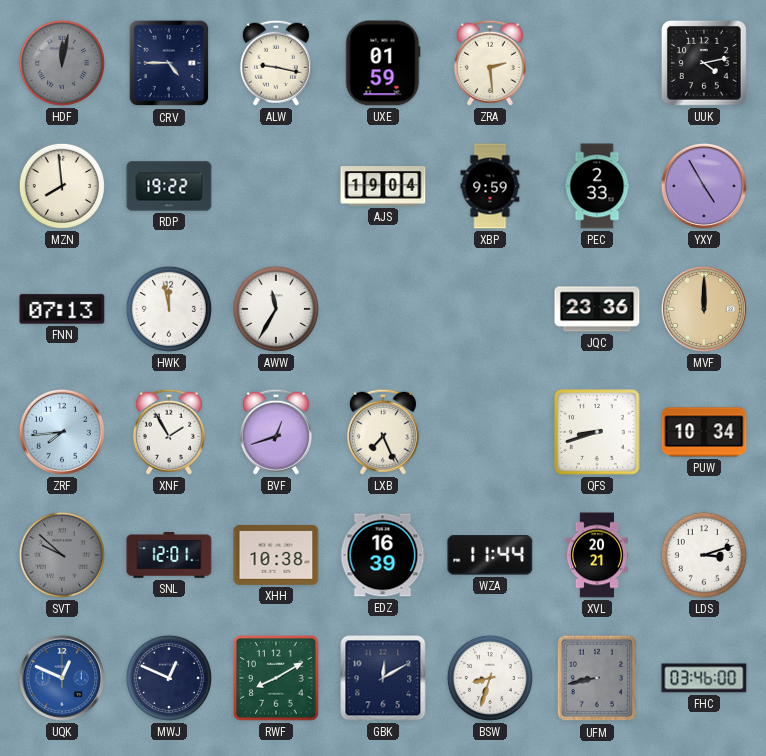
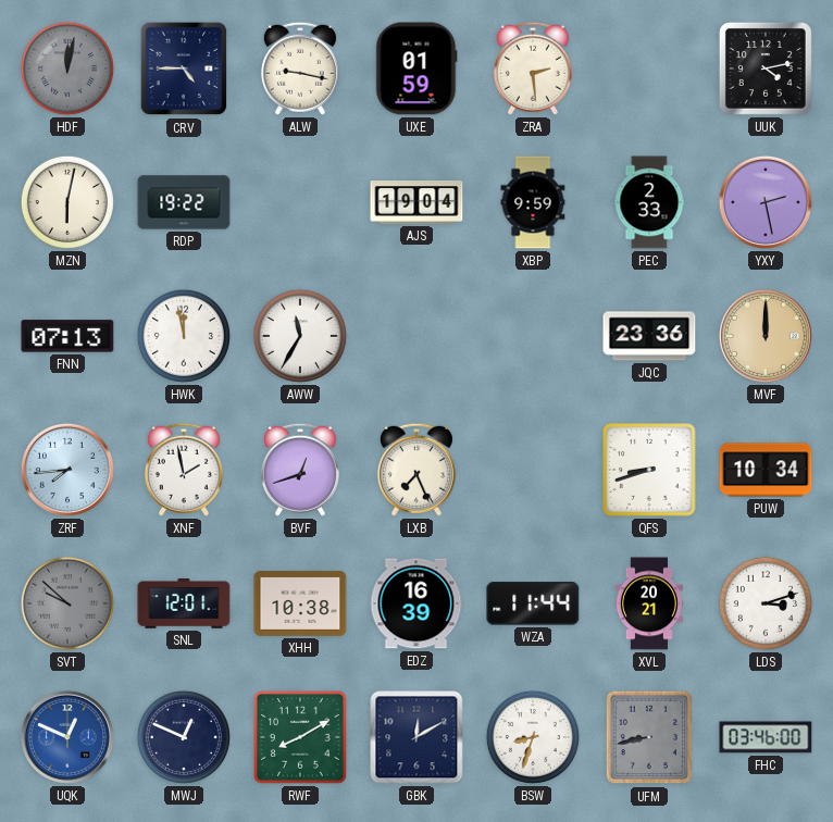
MZN: 7:59 -> 6:02 (67, 202)
YXY: 4:55 -> 2:28 (766, 202)
XNF: 1:55 -> 1:58 (184, 470)
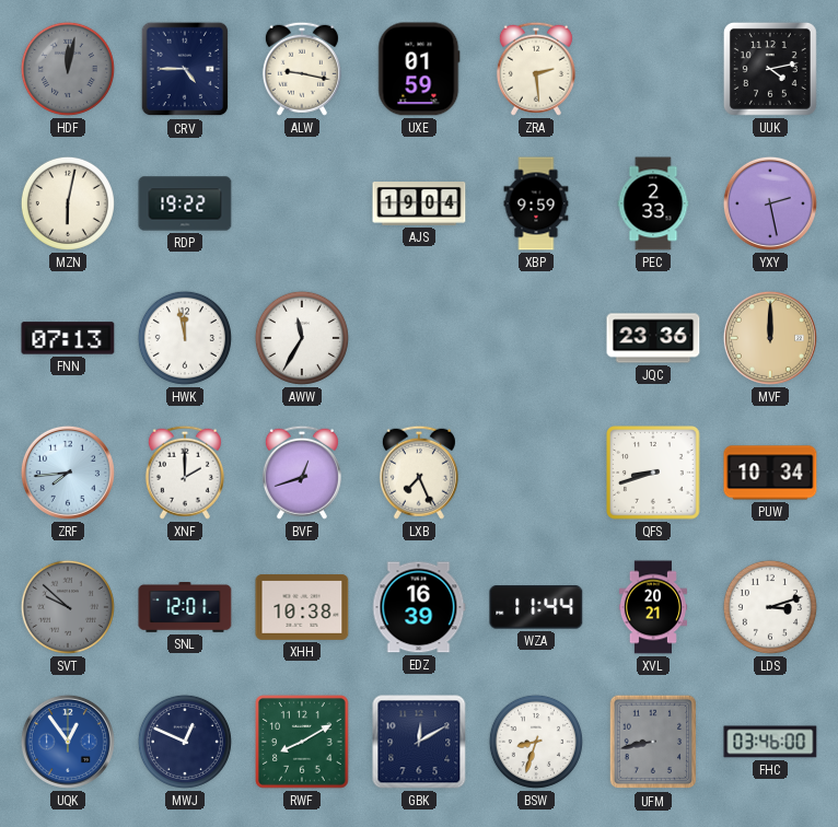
XNF: 1:58 -> 2:00 (185, 473)
UQK: 12:49 -> 12:54 (68, 742)
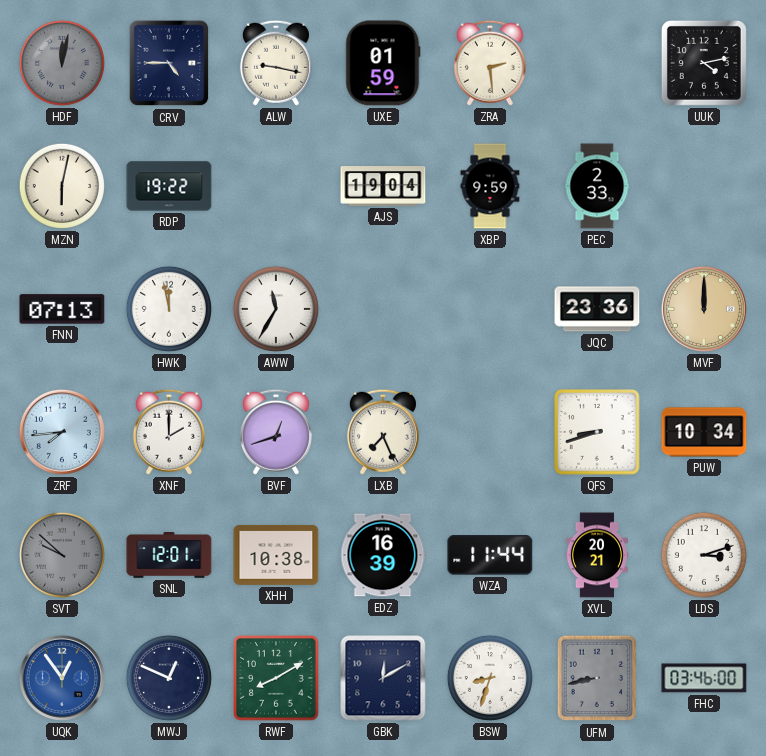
YXY: 2:28 -> none (770, 203)
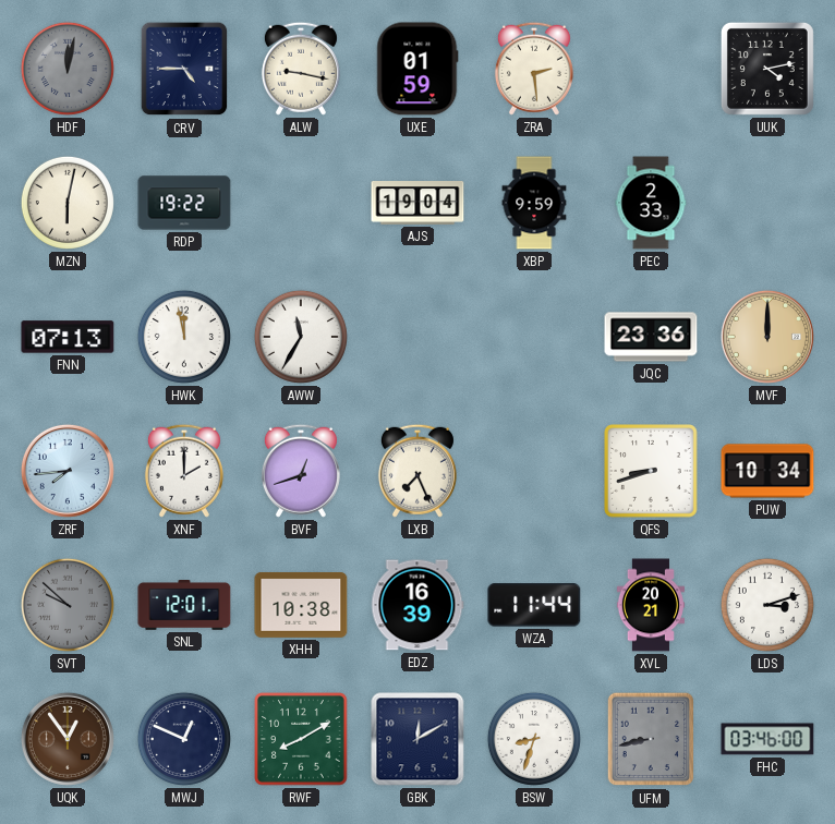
UQK dial: blue -> brown (68, 739)
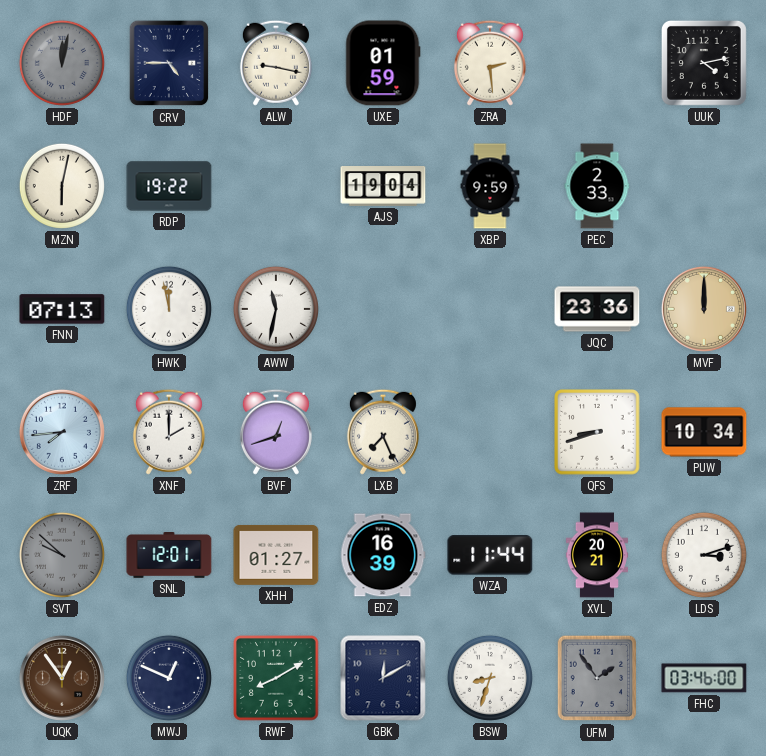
AWW: 11:35 -> 11:32 (276, 309)
XHH: 10:38 -> 01:27 (276, 555)
UFM: 8:43 -> 1:54 (597, 678)
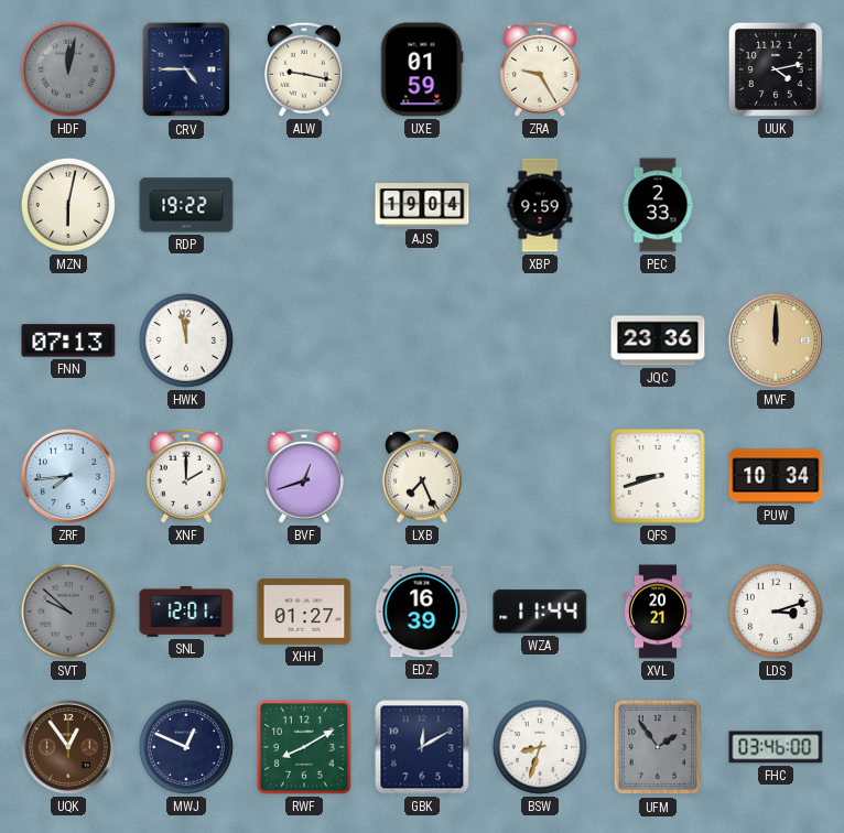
ZRA: 2:29 -> 9:25 (540, 69)
AWW: 11:32 -> none (276, 309)
